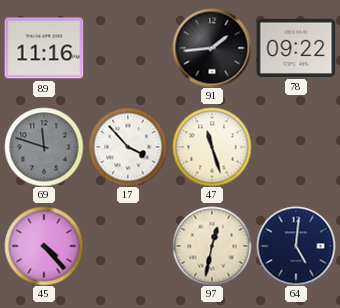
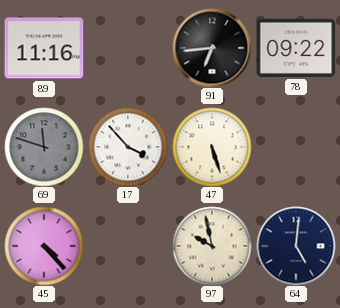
91: 1:44 -> 6:44 (212, 48)
47: 11:27 -> 5:27 (212, 147)
97: 12:32 -> 9:58 (212, 246)
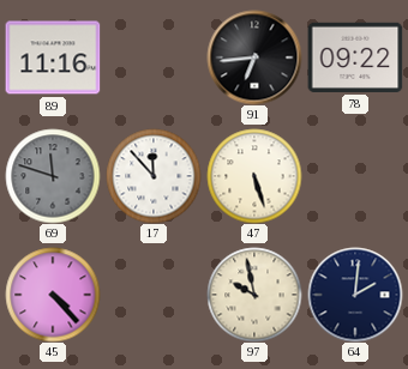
17: 3:53 -> 11:53 (154, 176)
64: 5:01 -> 2:01 (355, 295)
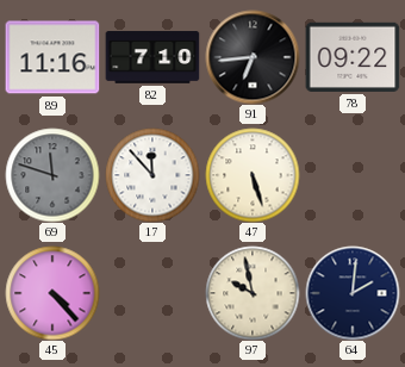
82: none -> 7:10 (152, 57)
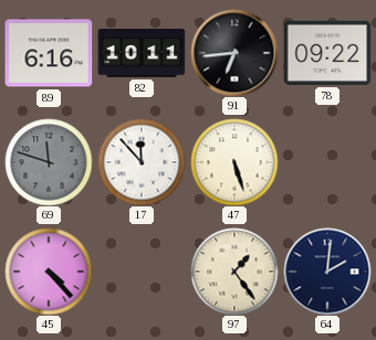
89: 11:16 -> 6:16 (49, 53)
82: 7:10 -> 10:11 (142, 53)
97: 9:58 -> 1:24 (234, 272)
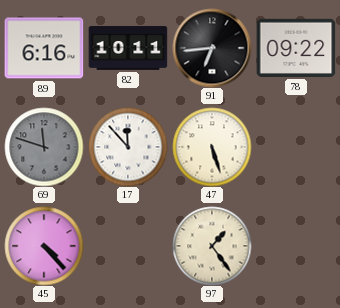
64: 2:01 -> none (327, 272)
